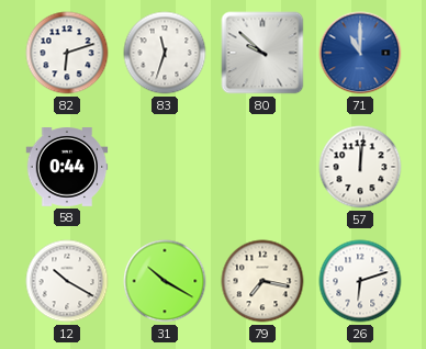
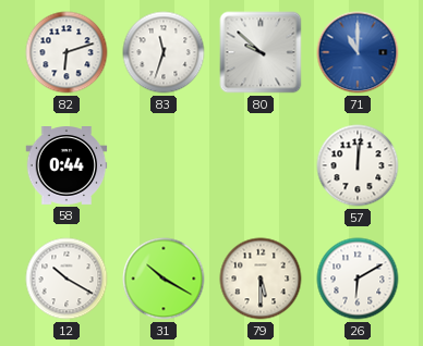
79: 7:17 -> 5:30 (261, 279)
26: 6:12 -> 6:10 (358, 279)
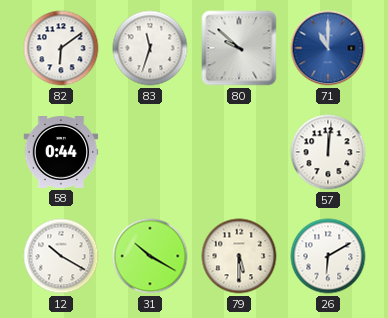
82: 6:12 -> 6:09 (61, 48)
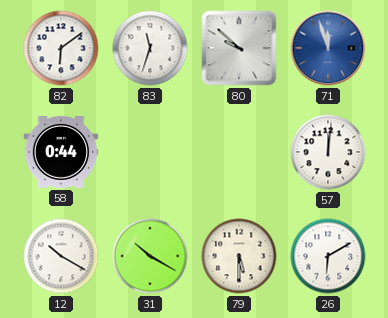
71: 11:00 -> 11:57 (328, 48)
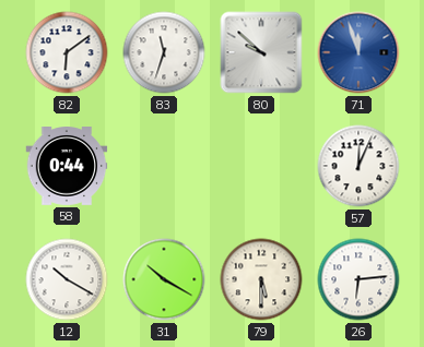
57: 12:01 -> 12:04 (358, 166)
26: 6:10 -> 6:14 (358, 279)
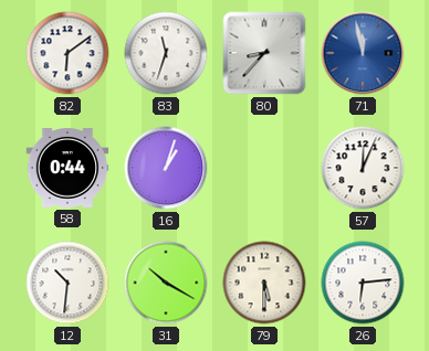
80: 9:52 -> 8:37 (264, 53)
71: 11:57 -> 11:58 (363, 53)
16: none -> 1:03 (166, 168)
12: 10:20 -> 10:31 (67, 283)
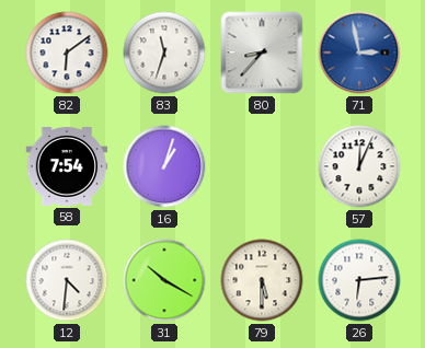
71: 11:58 -> 2:58 (359, 53)
58: 0:44 -> 7:54 (67, 167)
12: 10:31 -> 4:31 (67, 280)
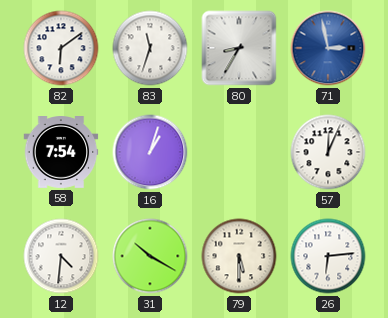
80: 8:37 -> 8:35 (239, 48)
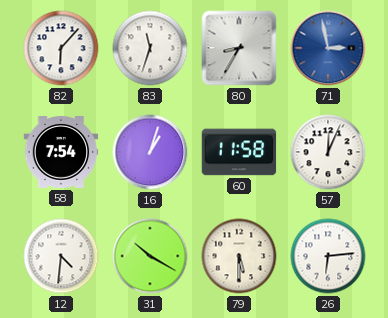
82: 6:09 -> 6:07 (61, 48)
60: none -> 11:58 (239, 152)
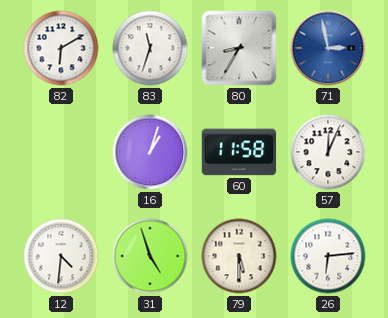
82: 6:07 -> 6:10 (61, 48)
58: 7:54 -> none (61, 153)
31: 10:20 -> 4:57 (150, 256)
